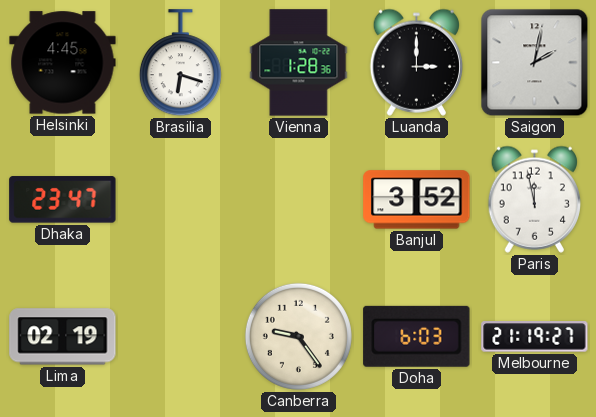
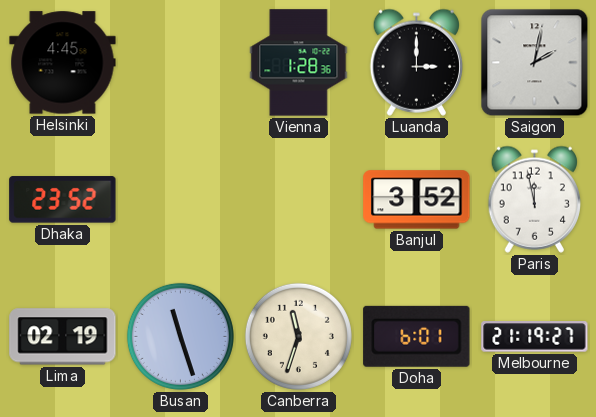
Brasilia: 6:18 -> none (180, 63)
Dhaka: 23:47 -> 23:52 (63, 200)
Busan: none -> 11:27 (180, 336)
Canberra: 9:24 -> 11:33 (298, 336)
Doha: 6:03 -> 6:01 (417, 336)
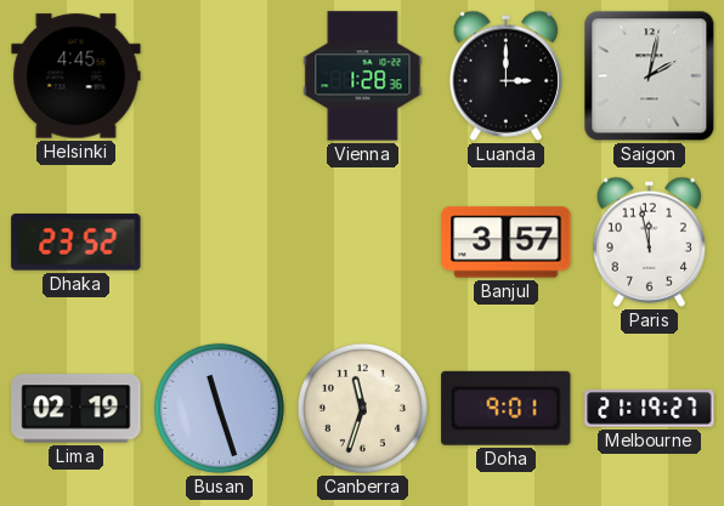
Banjul: 3:52 -> 3:57 (507, 243)
Doha: 6:01 -> 9:01 (507, 408)
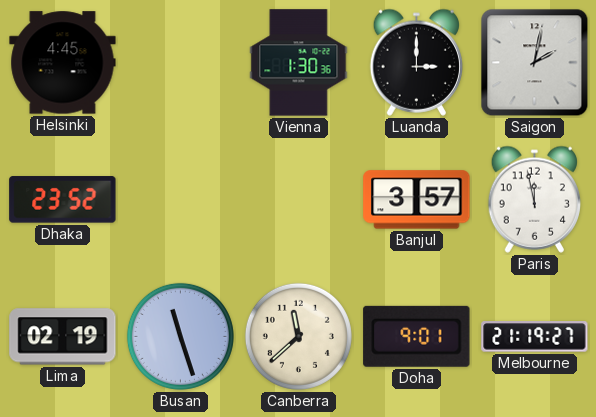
Vienna: 1:28 -> 1:30 (299, 63)
Canberra: 11:33 -> 11:38 (298, 336)
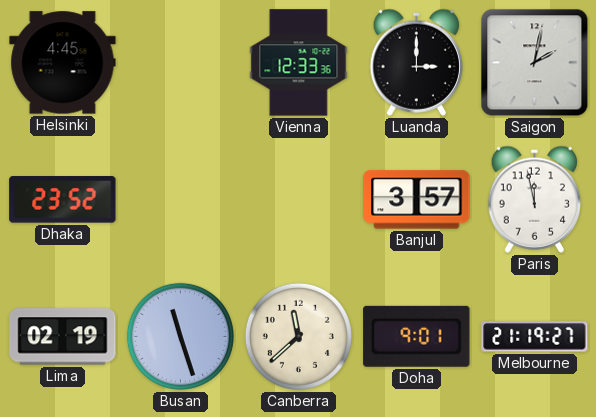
Vienna: 1:30 -> 12:33 (299, 63)
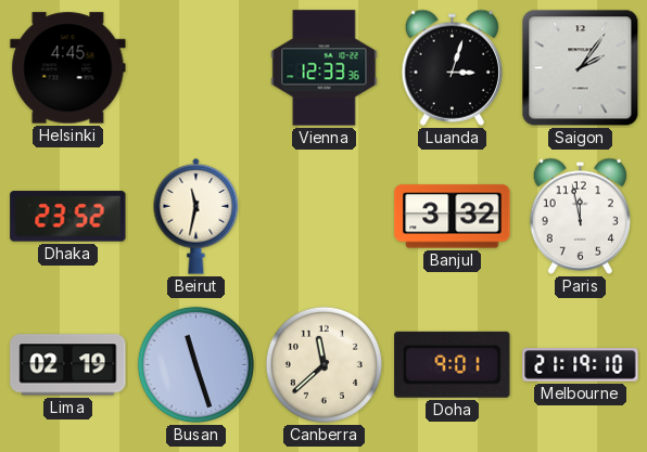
Luanda: 3:00 -> 3:03 (452, 67)
Saigon: 2:02 -> 2:06 (581, 68)
Beirut: none -> 11:32 (196, 216)
Banjul: 3:57 -> 3:32 (453, 217)
Melbourne: 21:19:27 -> 21:19:10 (581, 365)
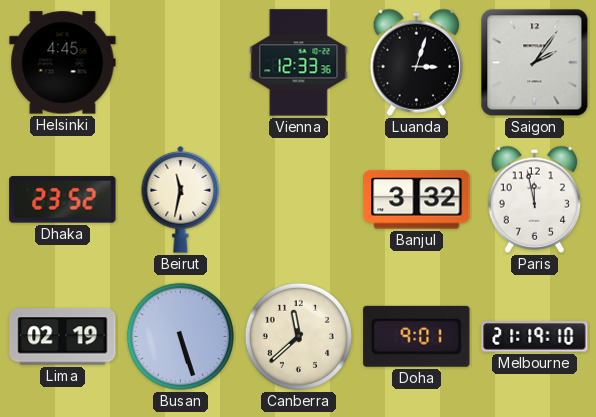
Busan: 11:27 -> 5:27 (180, 336)
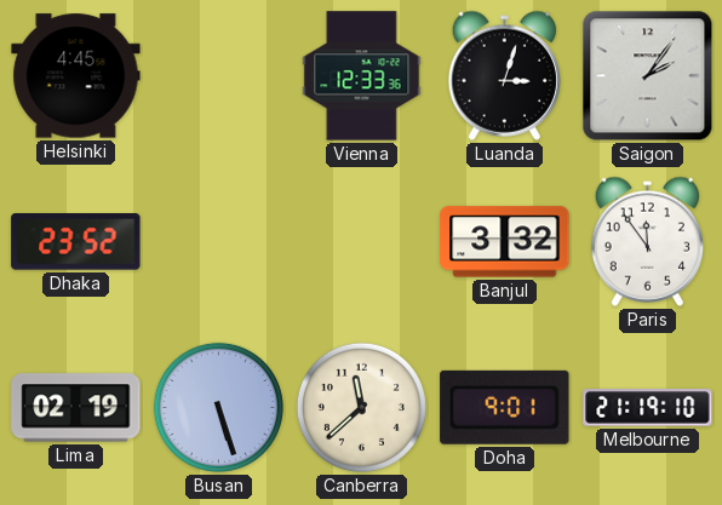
Beirut: 11:32 -> none (181, 199)
Paris: 11:58 -> 11:54 (647, 241)
